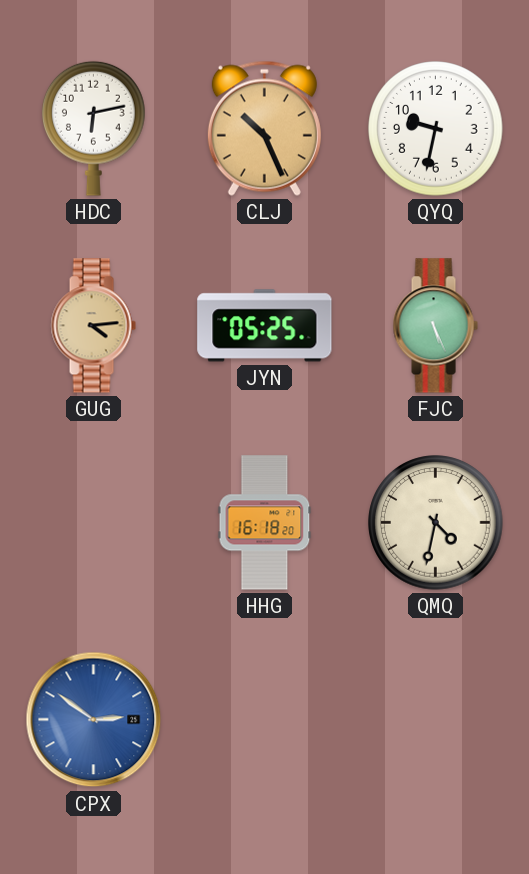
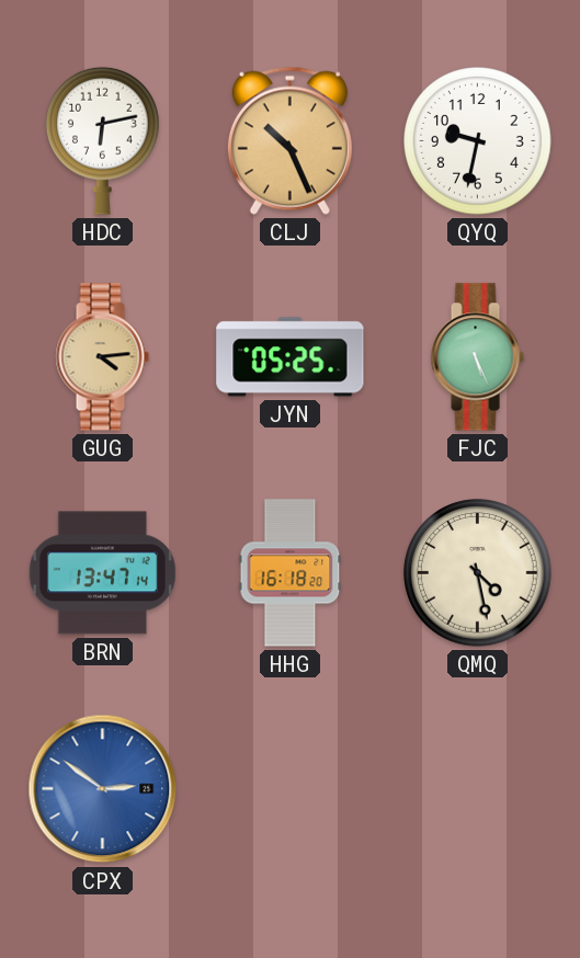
BRN: none -> 13:47 (102, 573)
QMQ: 4:32 -> 4:28 (478, 573)
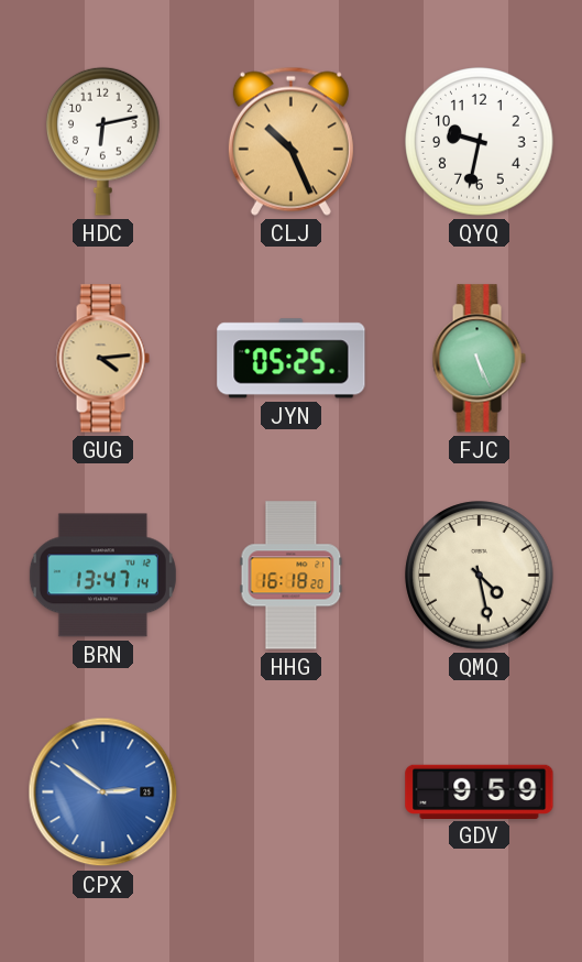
GDV: none -> 9:59 (480, 791)
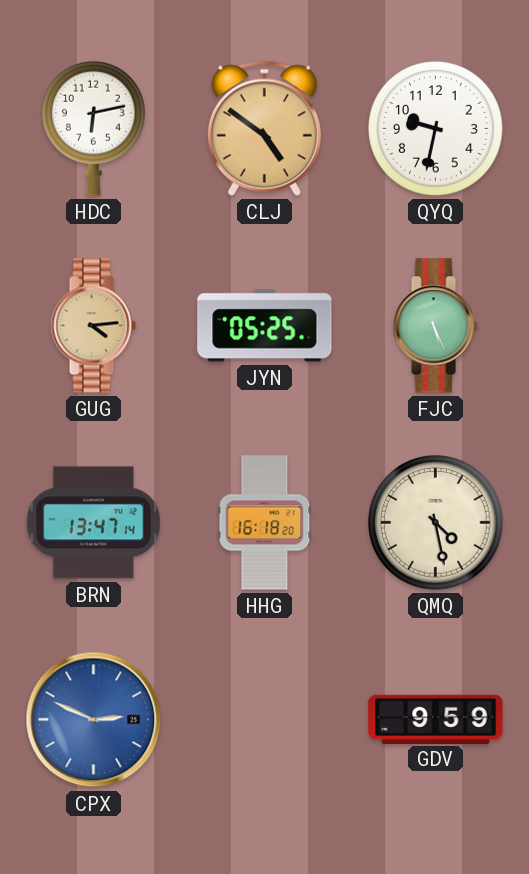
CLJ: 10:26 -> 4:51 (264, 128)
CPX: 2:51 -> 2:49 (94, 720)
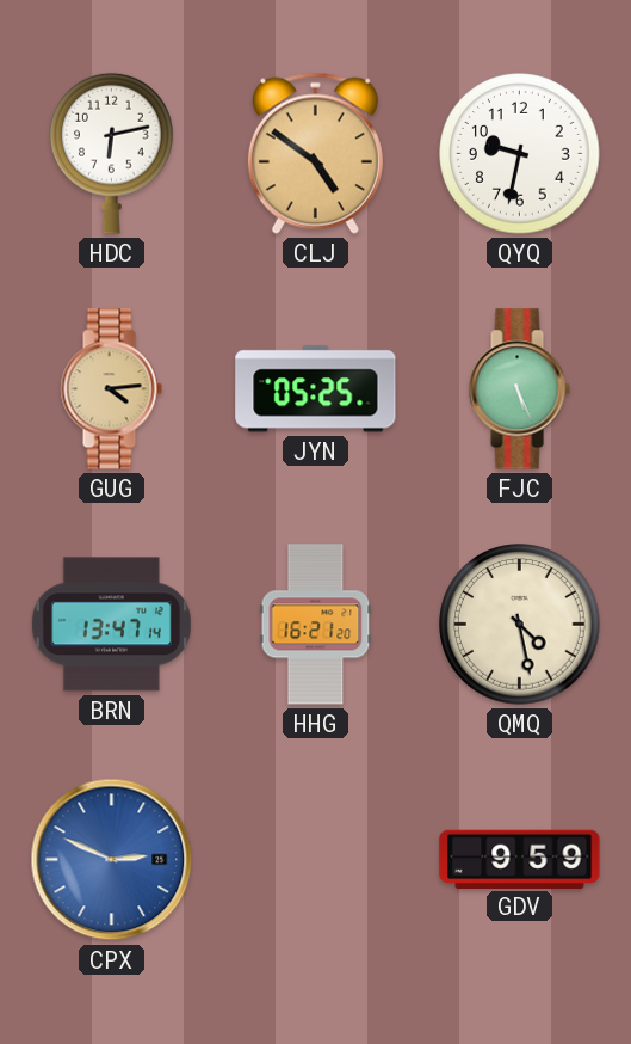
HHG: 16:18 -> 16:21 (316, 625)
